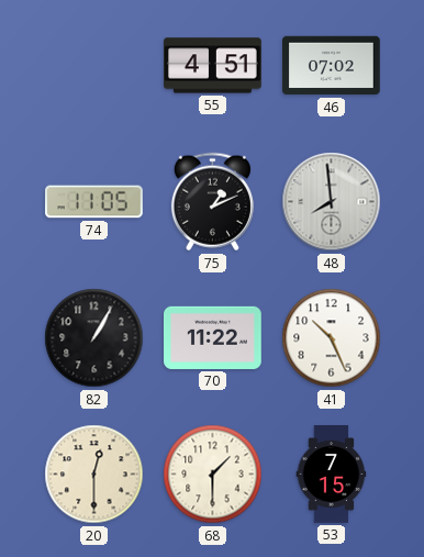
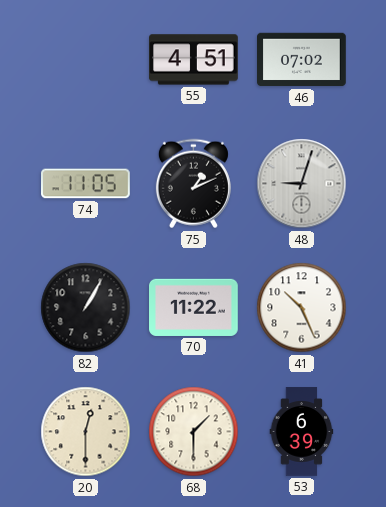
48: 7:59 -> 9:03 (302, 184)
53: 7:15 -> 6:39 (302, 432)
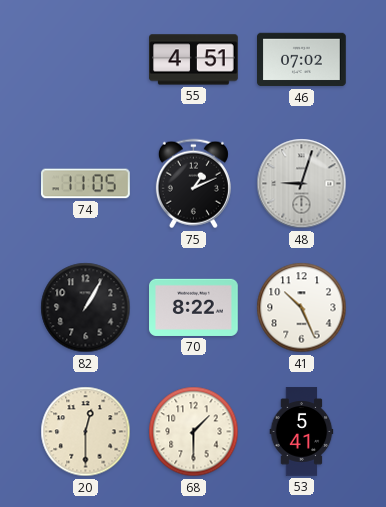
70: 11:22 -> 8:22 (194, 307)
53: 6:39 -> 5:41 (302, 432)
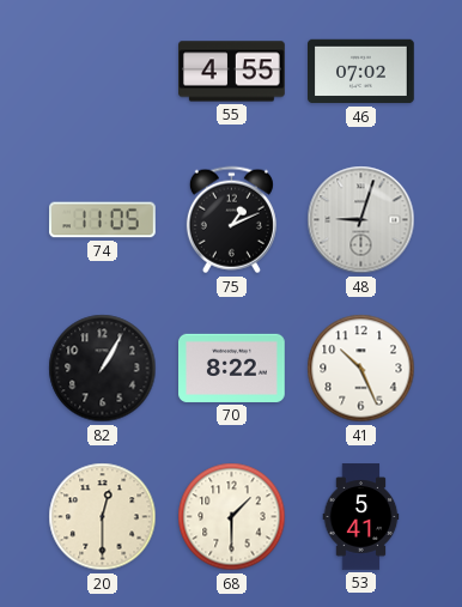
55: 4:51 -> 4:55 (232, 72)
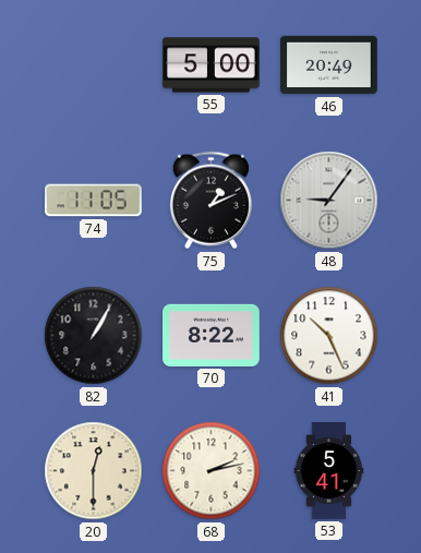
55: 4:55 -> 5:00 (212, 65)
46: 07:02 -> 20:49 (329, 65)
48: 9:03 -> 9:06 (329, 201)
68: 1:30 -> 2:13 (212, 471)
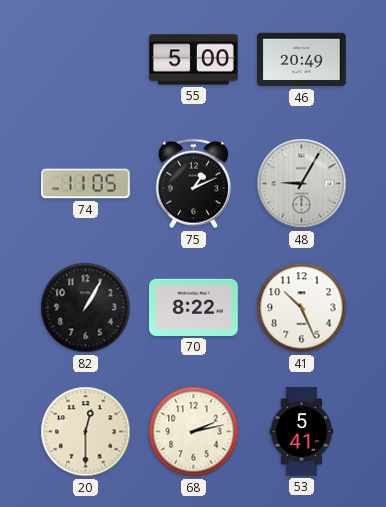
48: 9:06 -> 9:05 (302, 184)
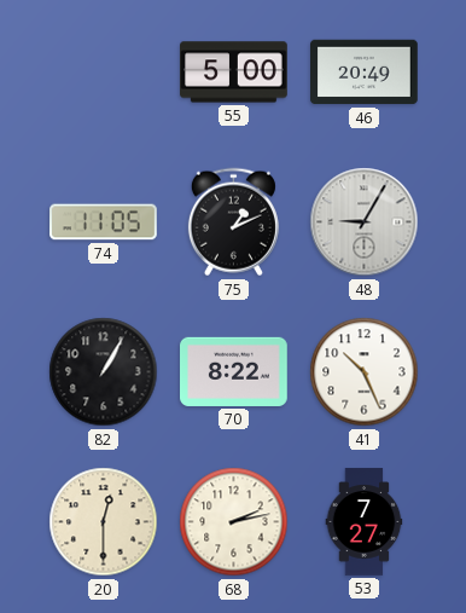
53: 5:41 -> 7:27 (365, 522)
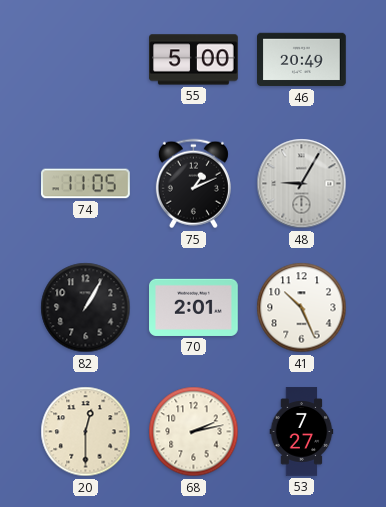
70: 8:22 -> 2:01 (194, 307)
